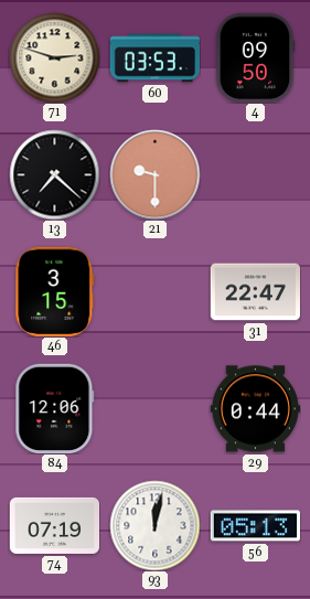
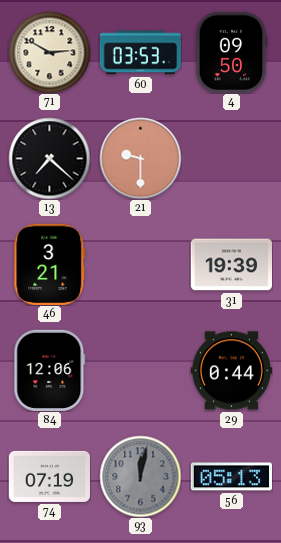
71: 2:48 -> 2:50 (49, 52)
46: 3:15 -> 3:21 (50, 264)
31: 22:47 -> 19:39 (231, 265)
93 dial: white -> grey (140, 476)
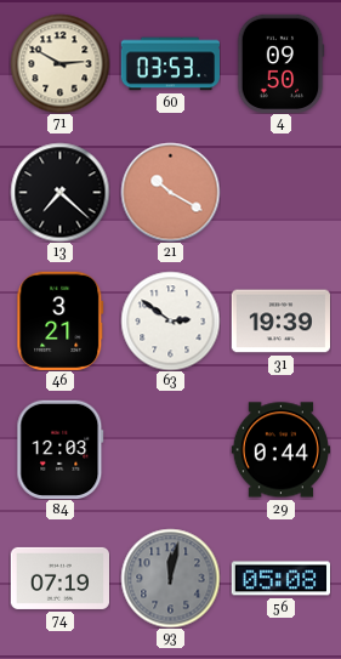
21: 9:30 -> 10:20 (170, 192)
63: none -> 2:51 (170, 320)
84: 12:06 -> 12:03 (61, 449)
56: 05:13 -> 05:08 (280, 579)
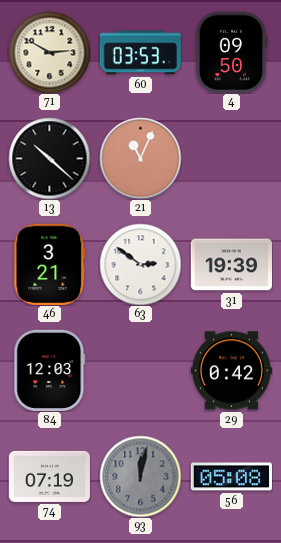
13: 7:22 -> 10:22 (49, 158)
21: 10:20 -> 11:04 (140, 158)
29: 0:44 -> 0:42 (231, 371)
